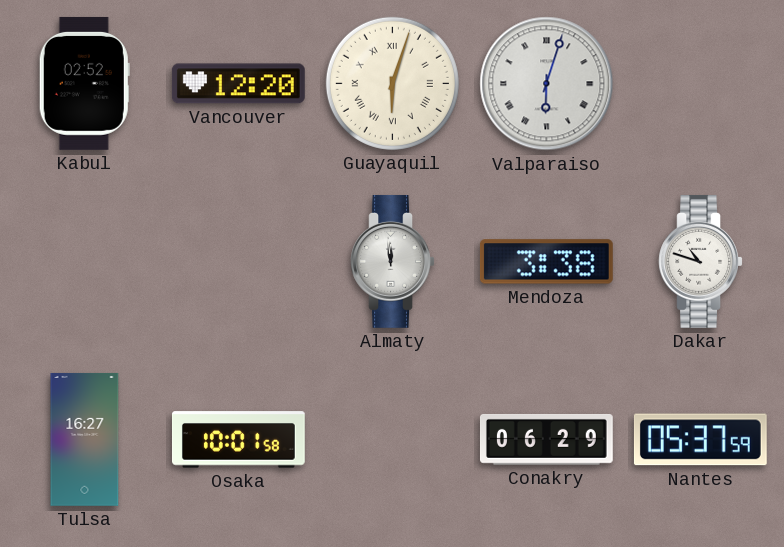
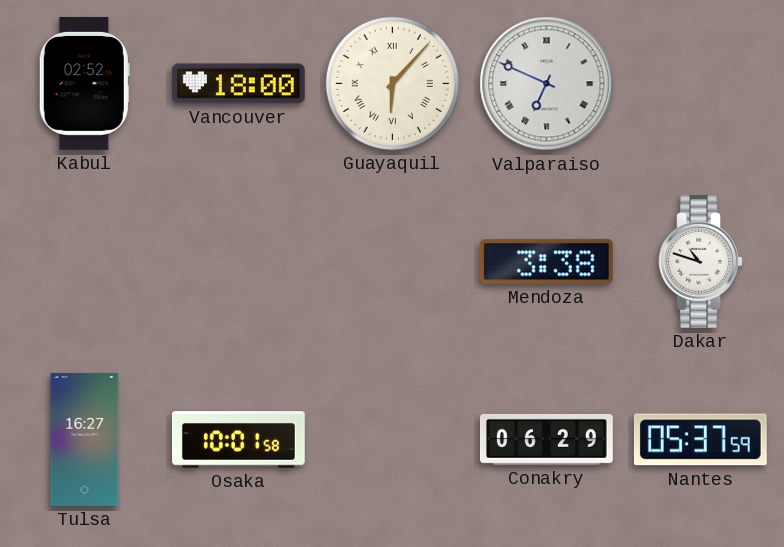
Vancouver: 12:20 -> 18:00 (238, 84)
Guayaquil: 6:03 -> 6:07 (392, 83)
Valparaiso: 6:03 -> 6:49 (547, 84)
Almaty: 11:59 -> none (392, 261)
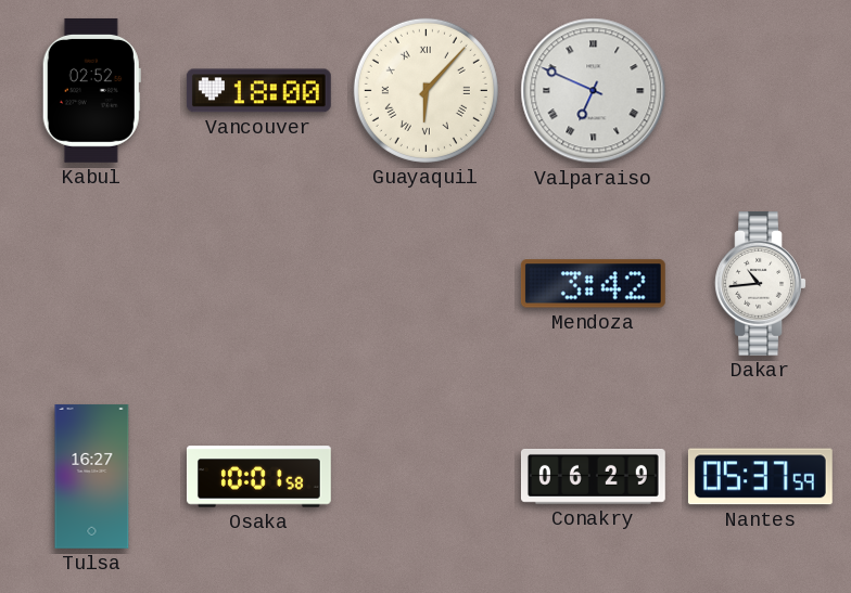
Mendoza: 3:38 -> 3:42 (593, 284)
Dakar: 10:48 -> 10:44 (760, 283)
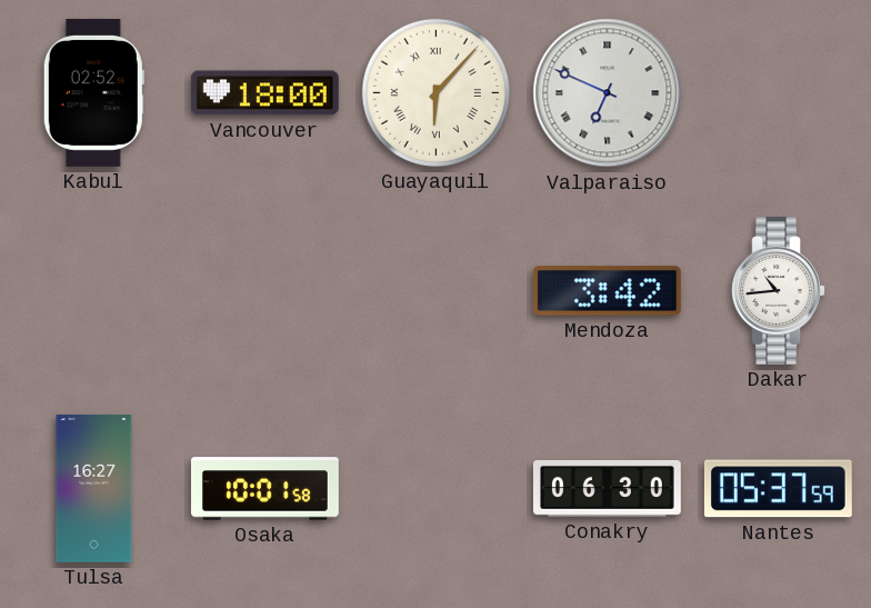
Conakry: 06:29 -> 06:30 (607, 488)
